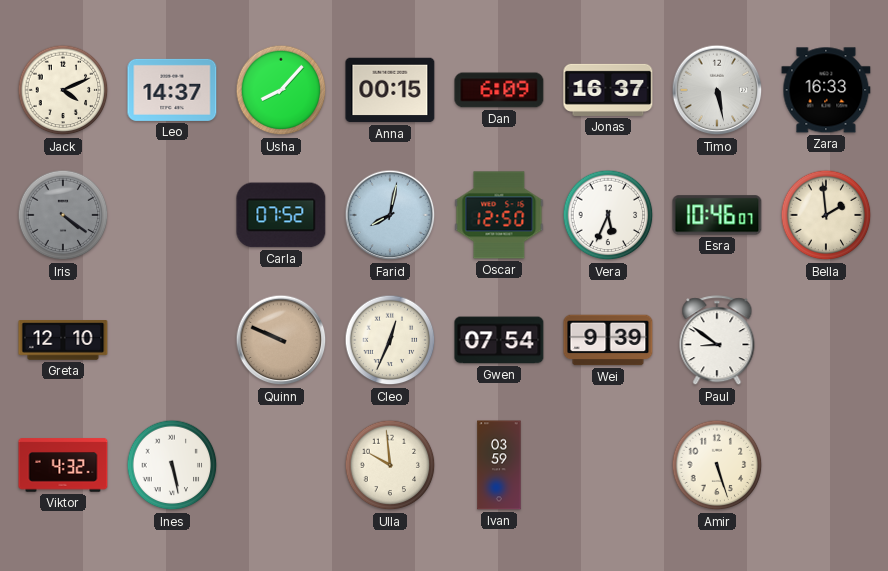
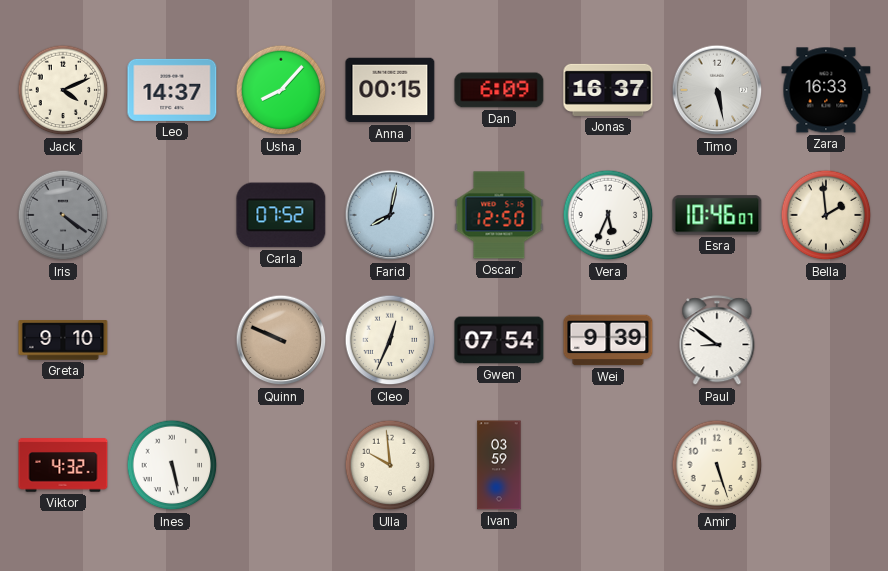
Greta: 12:10 -> 9:10 (63, 340)
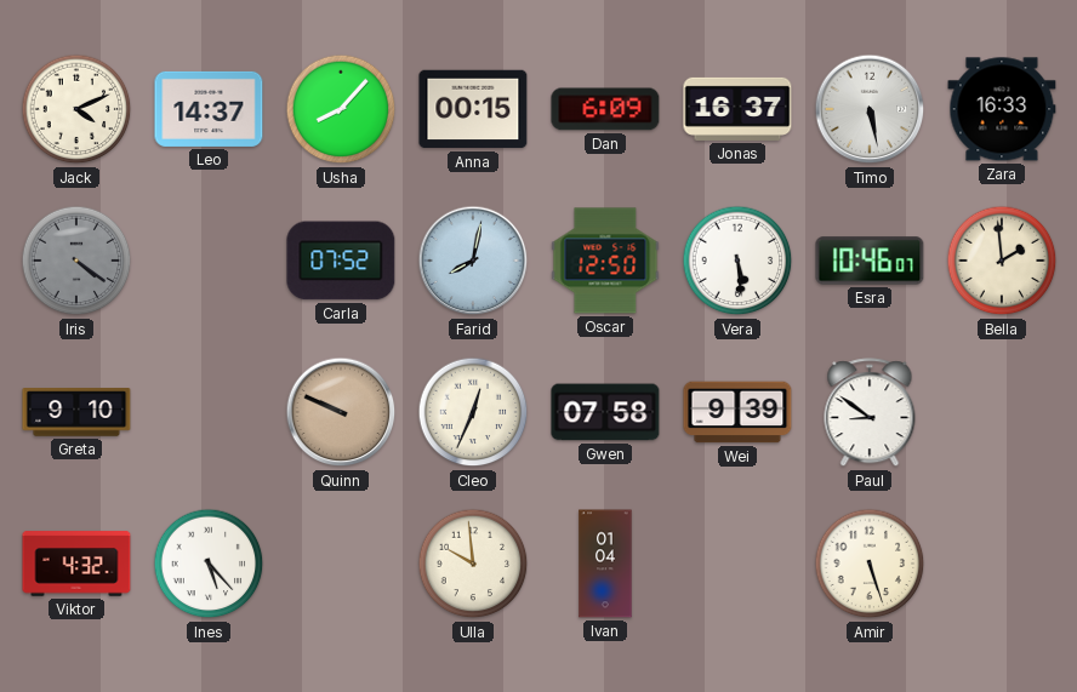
Vera: 5:34 -> 5:29 (737, 261)
Gwen: 07:54 -> 07:58 (605, 412)
Ines: 5:28 -> 5:23 (209, 564)
Ivan: 03:59 -> 01:04 (605, 564)
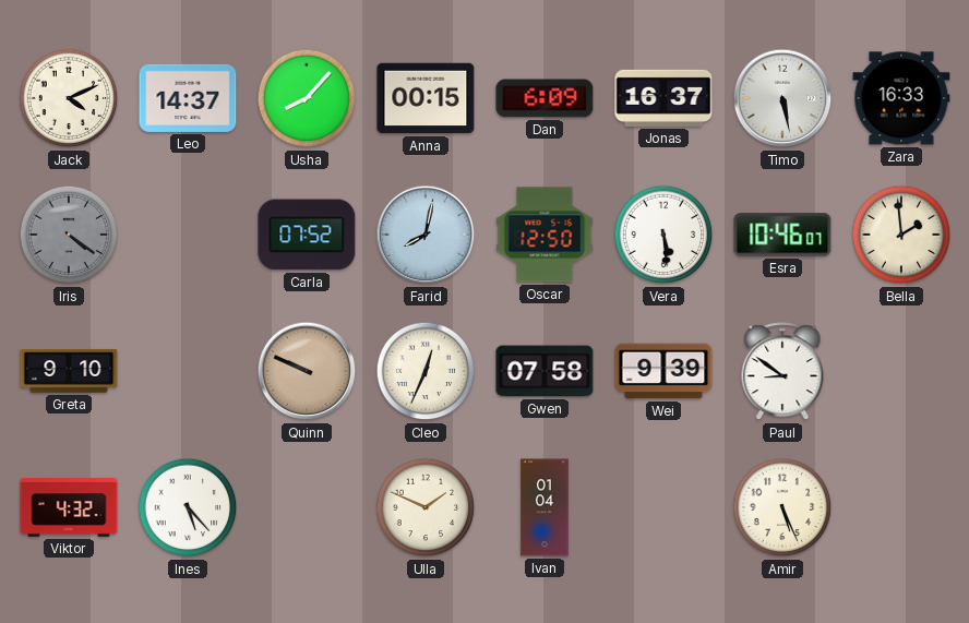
Ulla: 9:59 -> 1:49 (426, 507)
Amir: 5:27 -> 5:26 (782, 507)
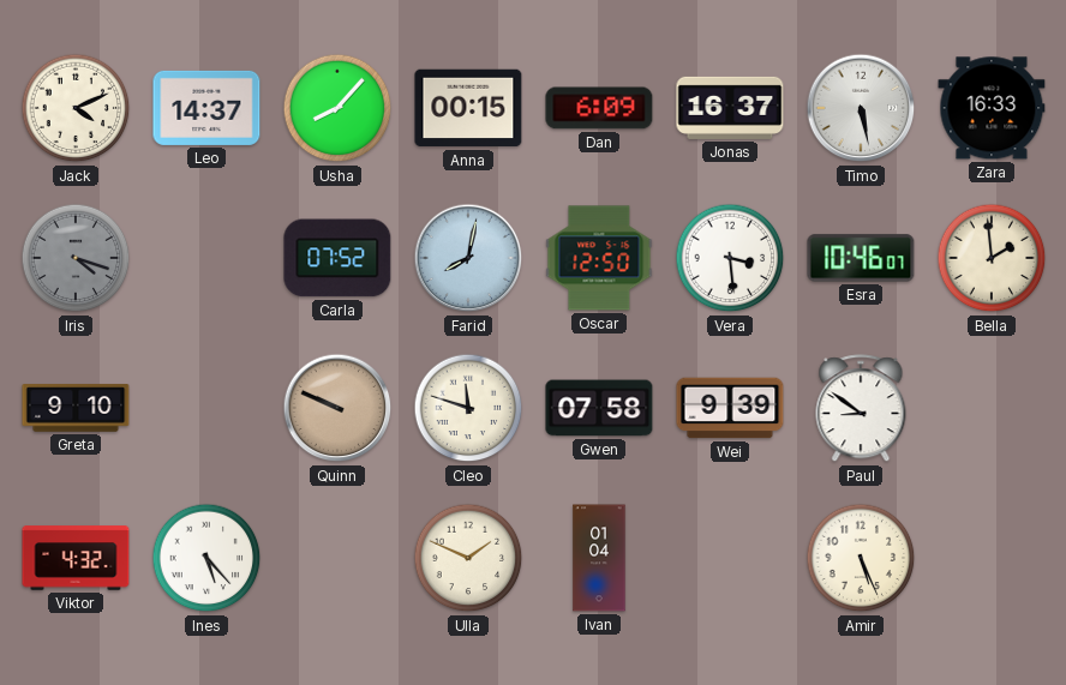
Iris: 4:21 -> 4:18 (76, 258)
Vera: 5:29 -> 3:29 (730, 258)
Cleo: 12:34 -> 11:48 (468, 408)
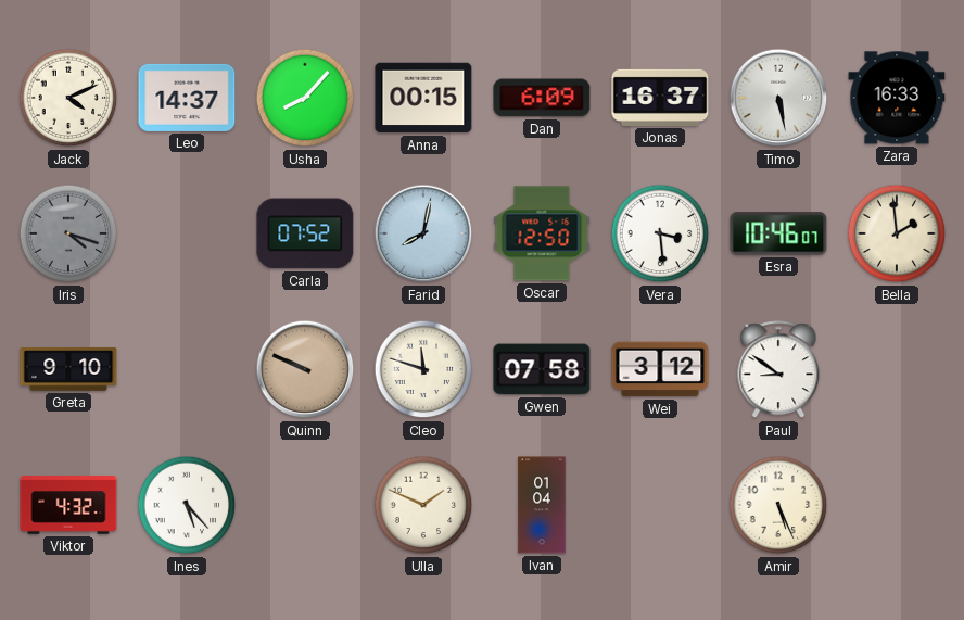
Wei: 9:39 -> 3:12 (660, 369)
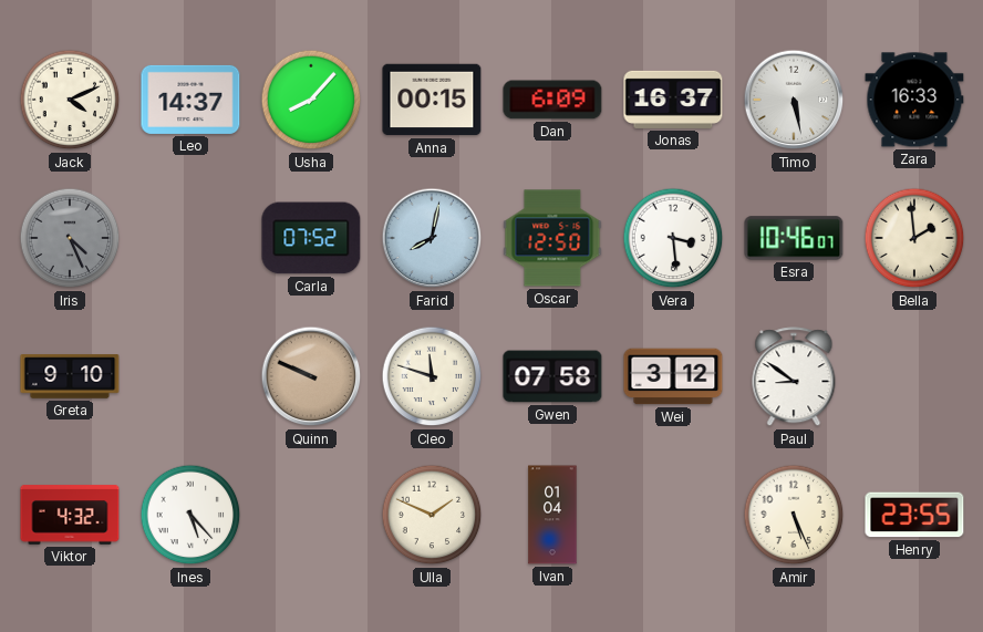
Iris: 4:18 -> 4:26 (70, 238)
Henry: none -> 23:55 (914, 515)
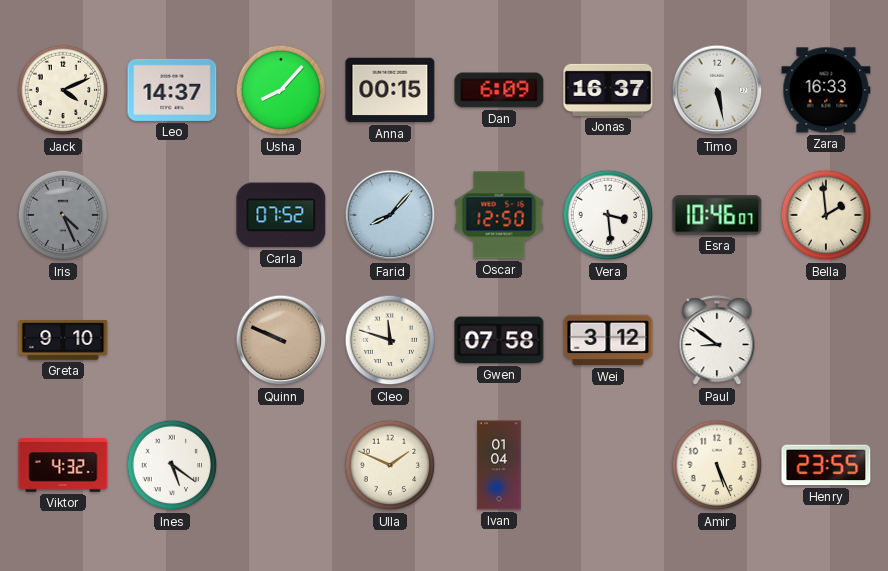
Farid: 8:02 -> 8:07 (390, 215)
Ines: 5:23 -> 5:21 (172, 465)
